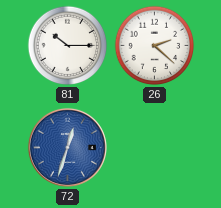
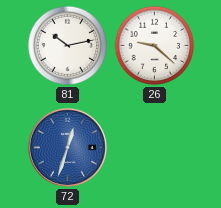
81: 10:15 -> 10:13 (68, 46)
26: 2:22 -> 9:22 (155, 46)
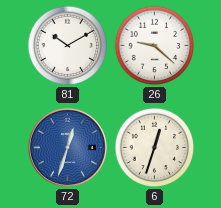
81: 10:13 -> 10:10 (68, 46)
6: none -> 12:33 (155, 148)
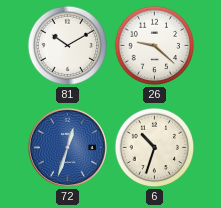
6: 12:33 -> 10:33 (155, 148)
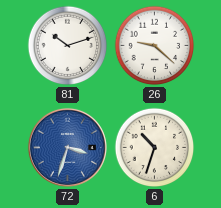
81: 10:10 -> 10:12 (68, 46)
72: 12:33 -> 3:33 (67, 147)
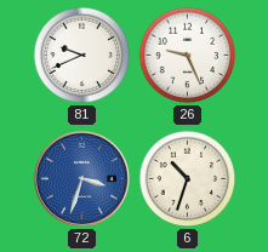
81: 10:12 -> 9:41 (82, 56)
26: 9:22 -> 9:26 (188, 56)
